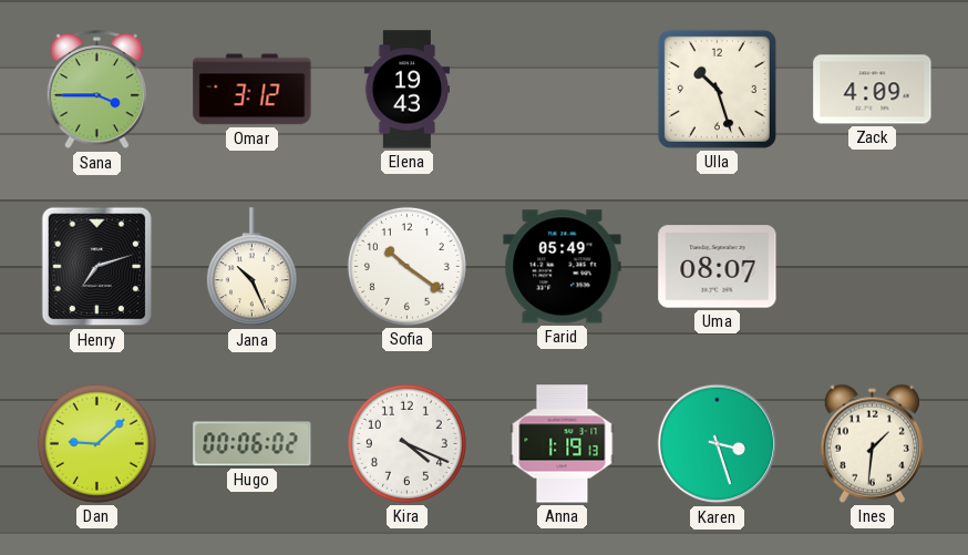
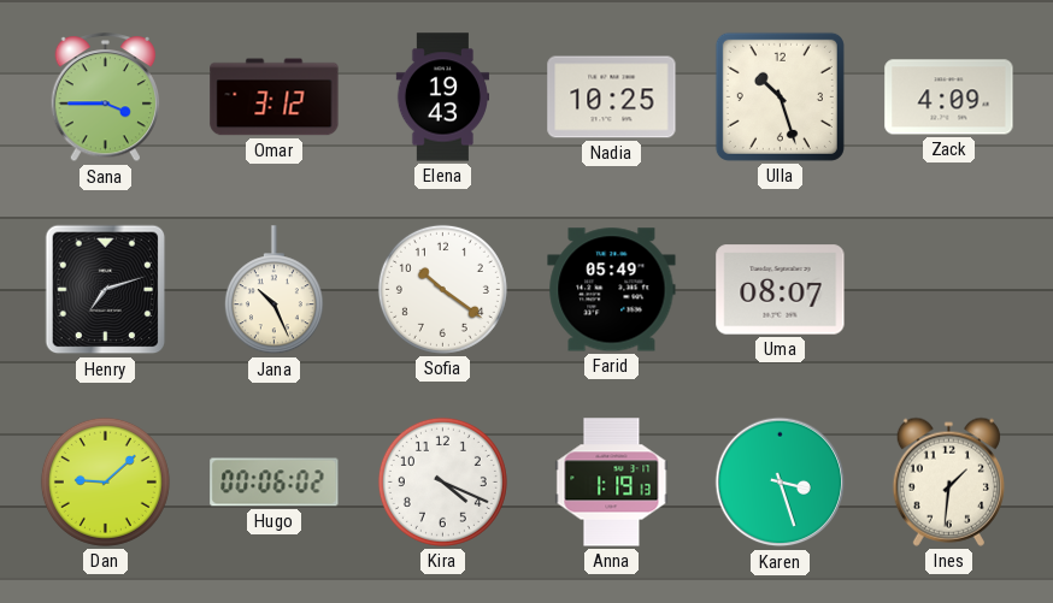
Nadia: none -> 10:25 (612, 97)
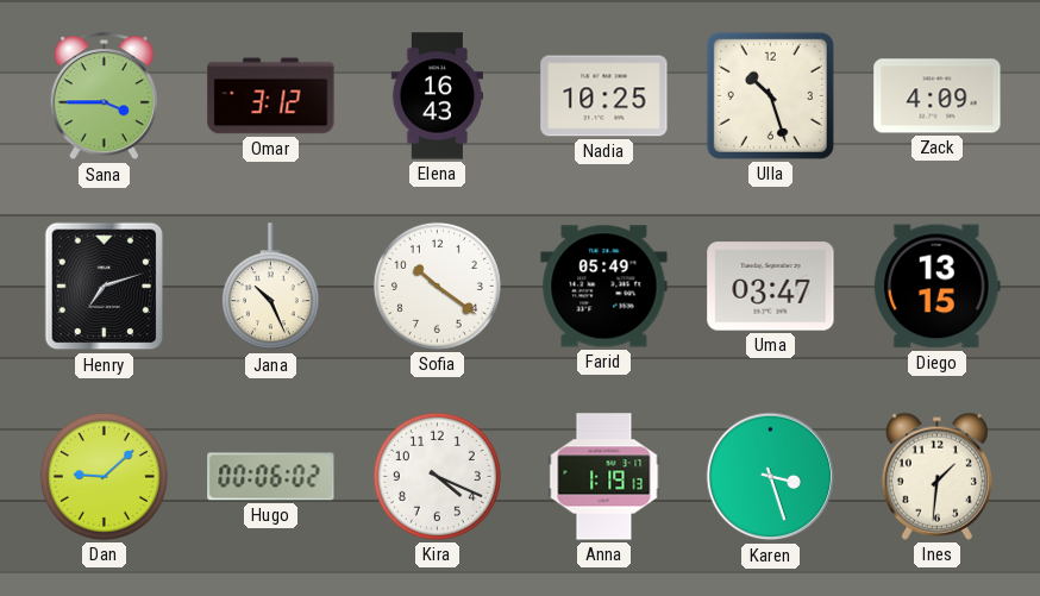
Elena: 19:43 -> 16:43 (437, 96)
Uma: 08:07 -> 03:47 (771, 287)
Diego: none -> 13:15 (936, 287)
